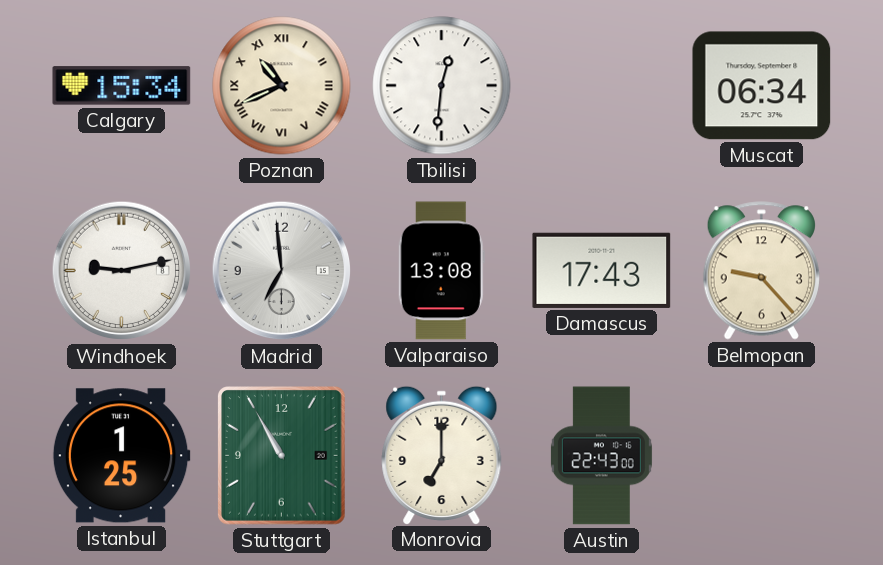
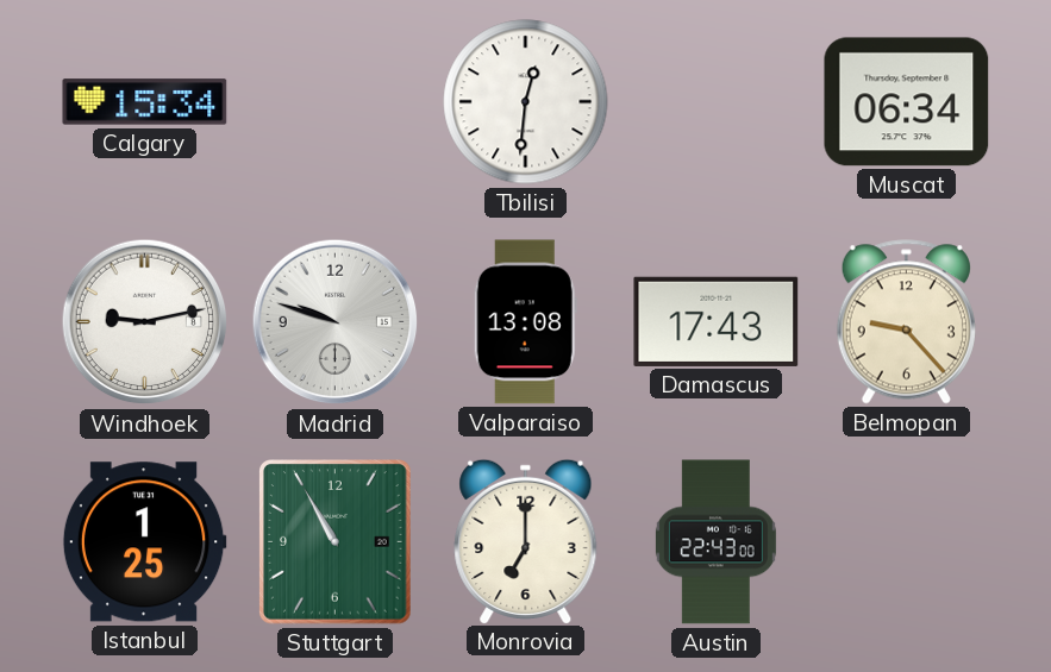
Poznan: 10:41 -> none (282, 86)
Madrid: 6:59 -> 9:48 (336, 322)
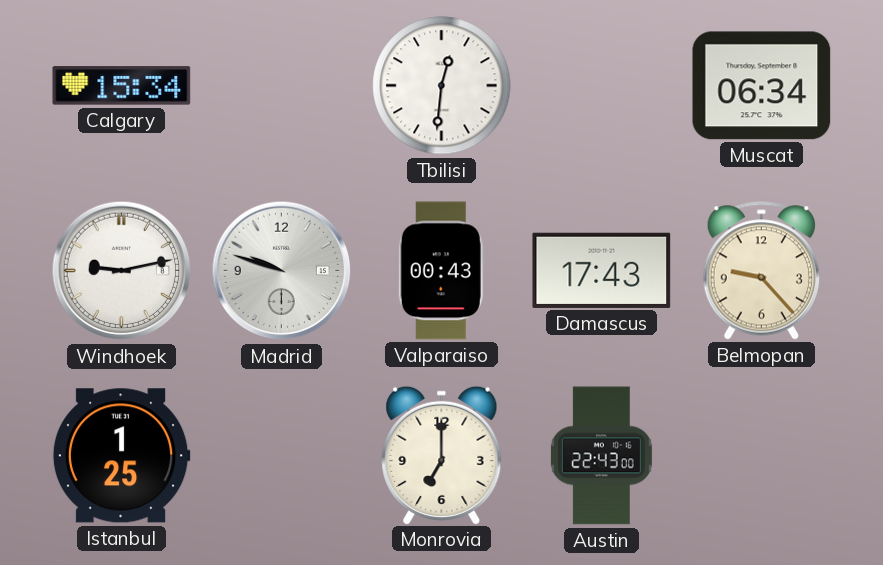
Valparaiso: 13:08 -> 00:43 (441, 271)
Stuttgart: 10:55 -> none (336, 542)
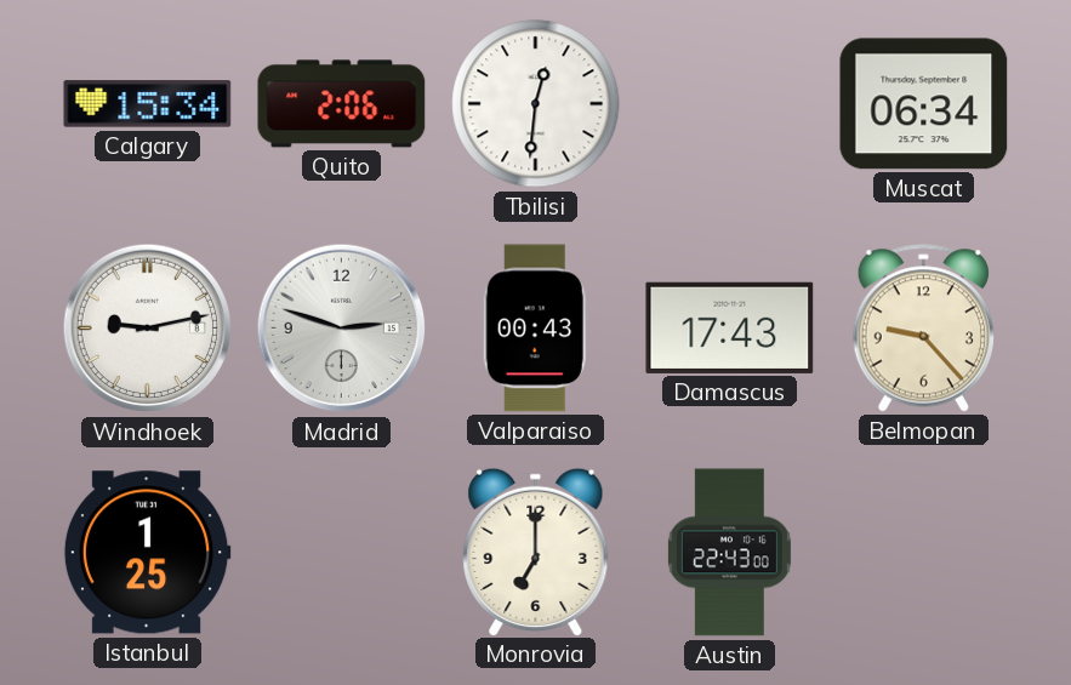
Quito: none -> 2:06 (342, 104)
Madrid: 9:48 -> 2:48 (342, 329)
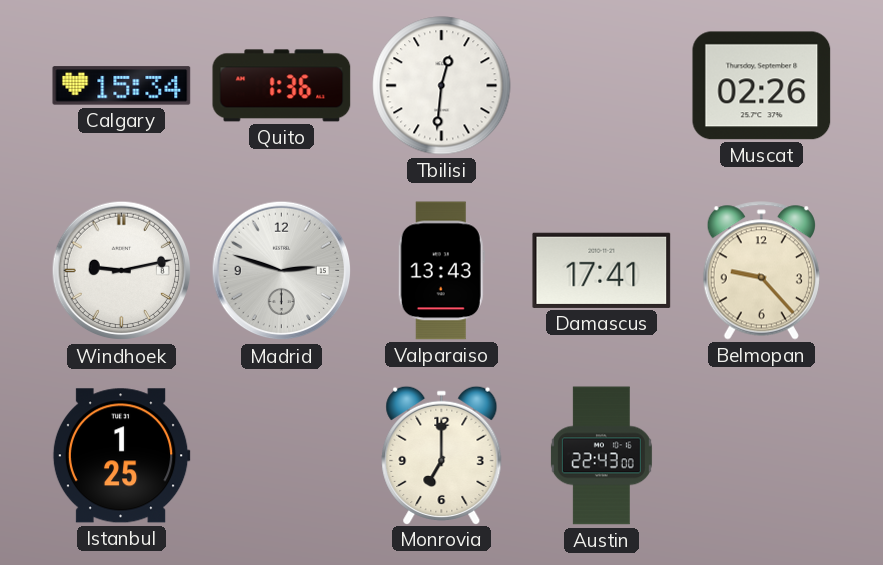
Quito: 2:06 -> 1:36 (282, 86)
Muscat: 06:34 -> 02:26 (762, 86)
Valparaiso: 00:43 -> 13:43 (441, 271)
Damascus: 17:43 -> 17:41 (602, 270)
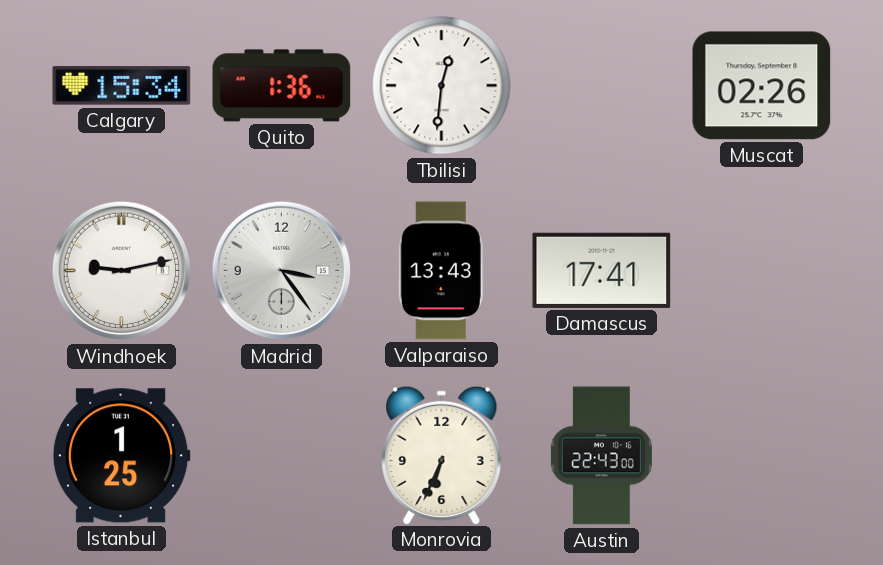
Madrid: 2:48 -> 3:24 (282, 271)
Belmopan: 9:23 -> none (761, 271)
Monrovia: 7:00 -> 6:34 (442, 455)
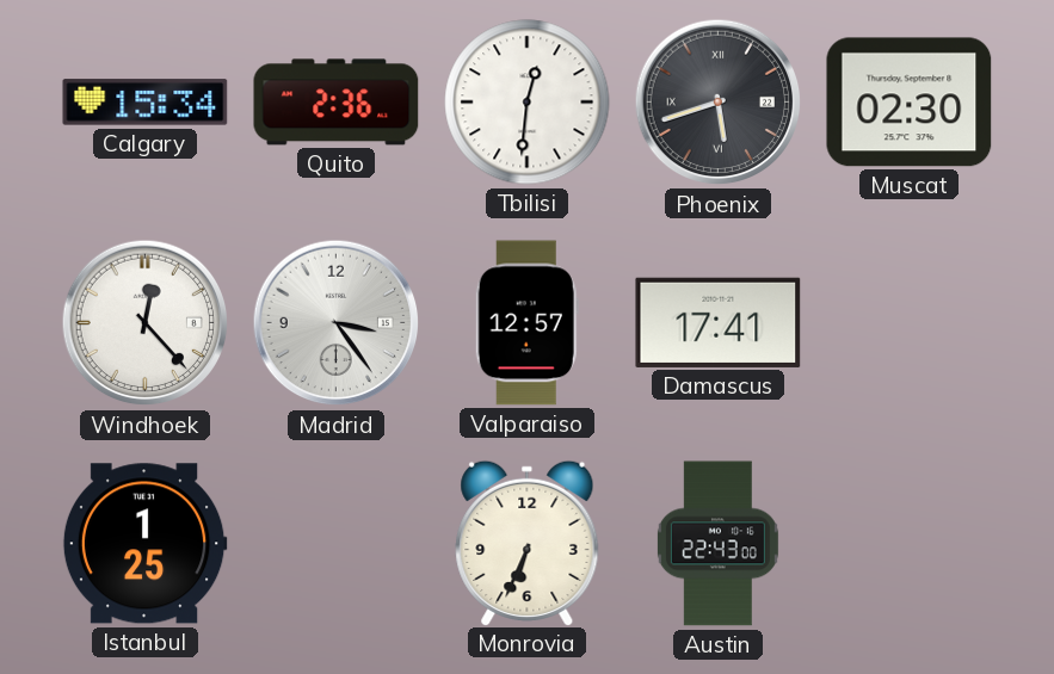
Quito: 1:36 -> 2:36 (337, 103)
Phoenix: none -> 5:42 (719, 103)
Muscat: 02:26 -> 02:30 (910, 103)
Windhoek: 9:13 -> 12:23 (146, 323)
Valparaiso: 13:43 -> 12:57 (526, 323)
